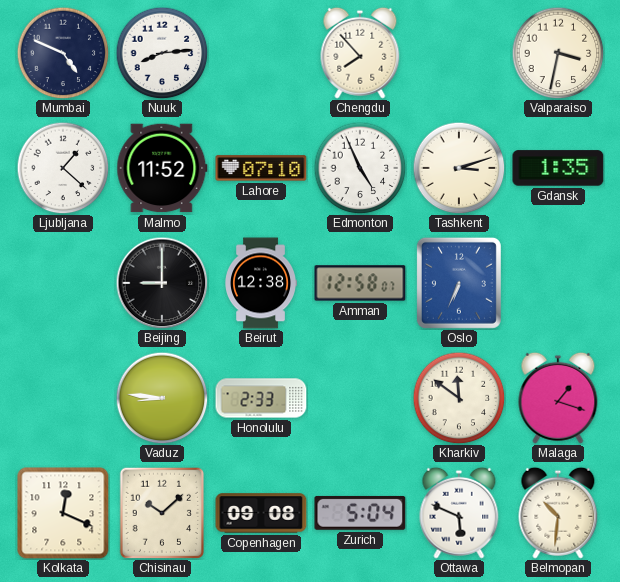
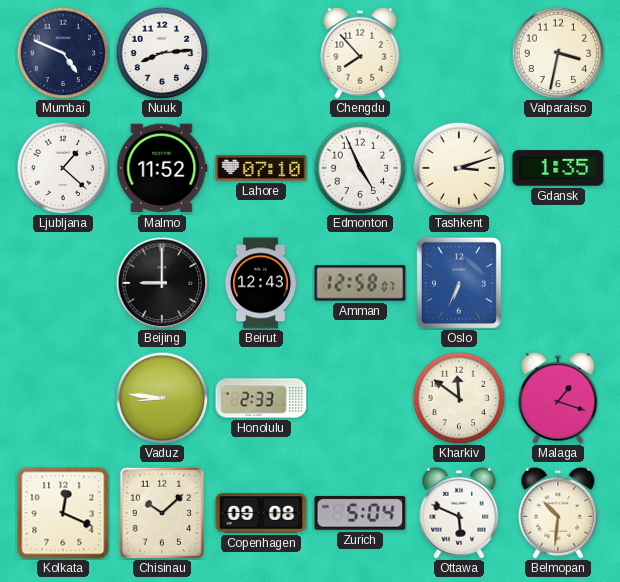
Beirut: 12:38 -> 12:43 (261, 283)
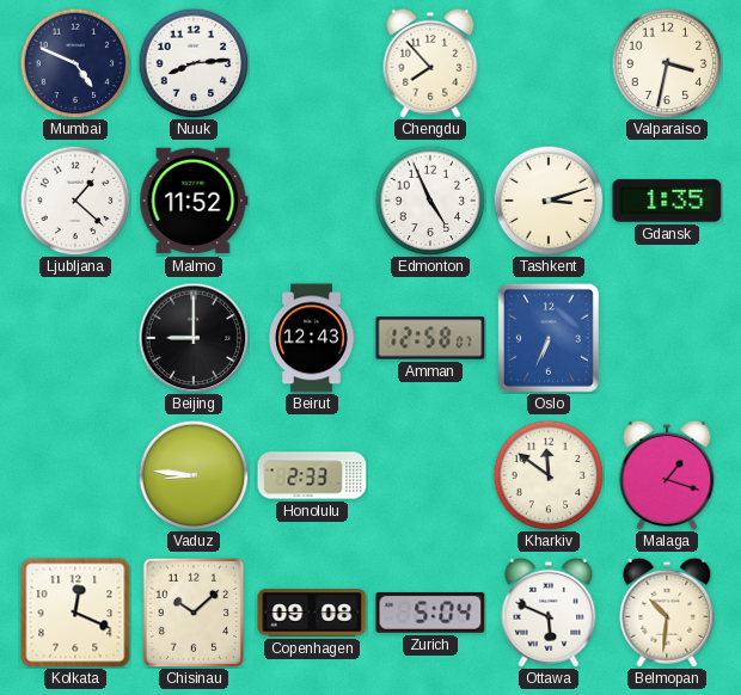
Lahore: 07:10 -> none (261, 168)
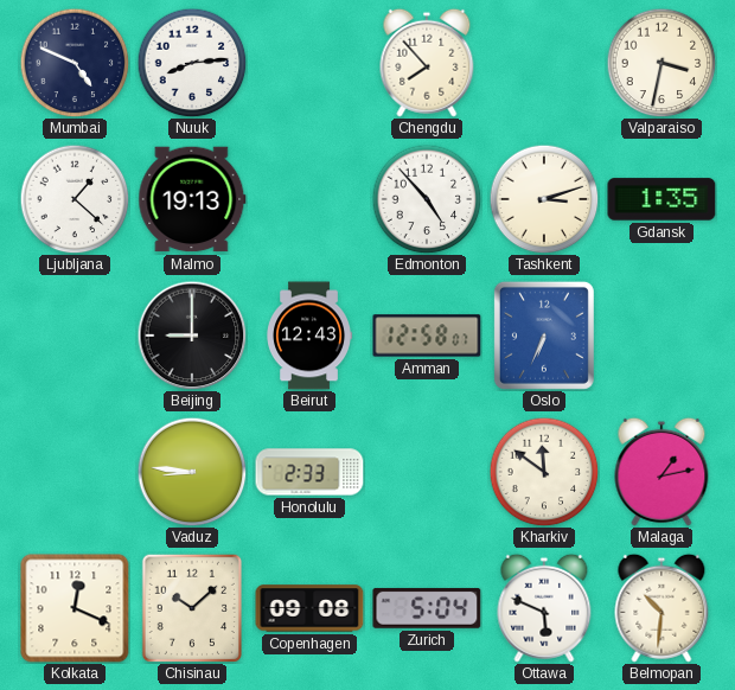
Malmo: 11:52 -> 19:13 (192, 199)
Edmonton: 4:56 -> 4:53 (427, 199)
Malaga: 1:18 -> 1:13 (661, 472)
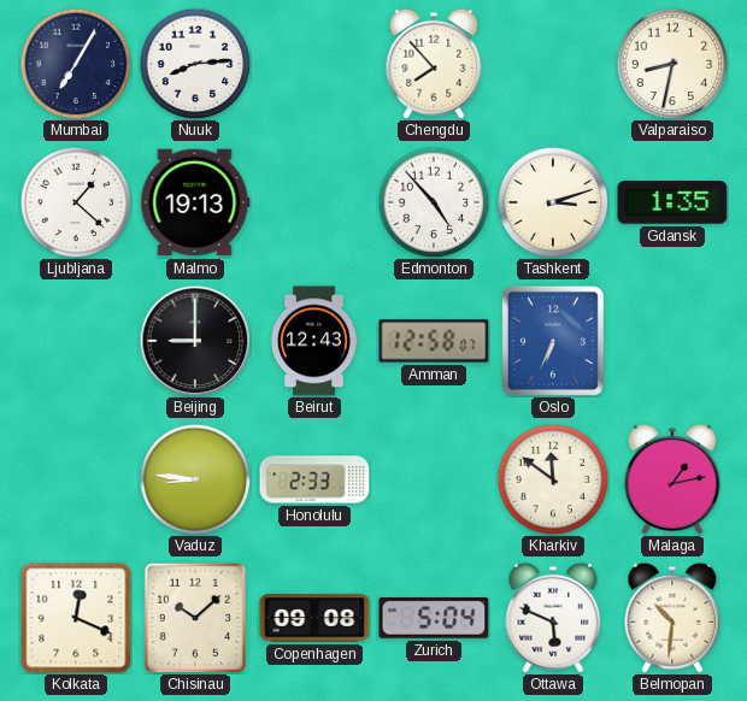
Mumbai: 4:49 -> 7:05 (76, 64)
Valparaiso: 3:32 -> 8:32 (672, 64)
